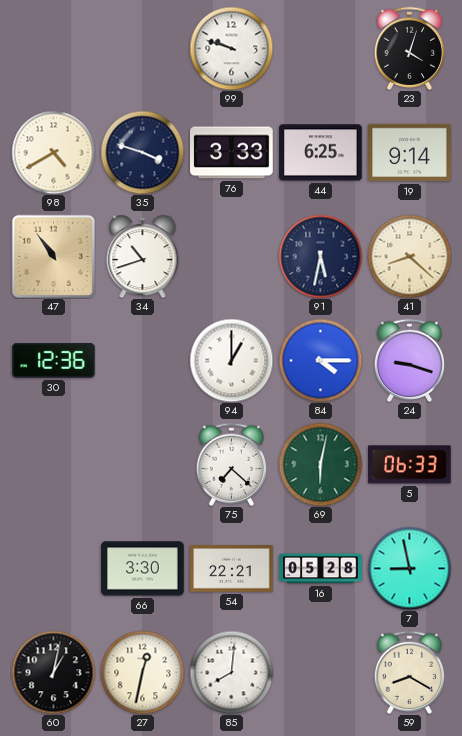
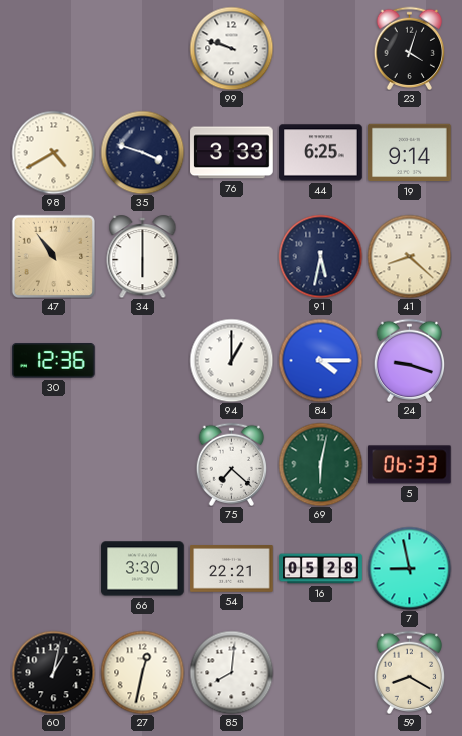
34: 10:42 -> 6:00 (143, 257)
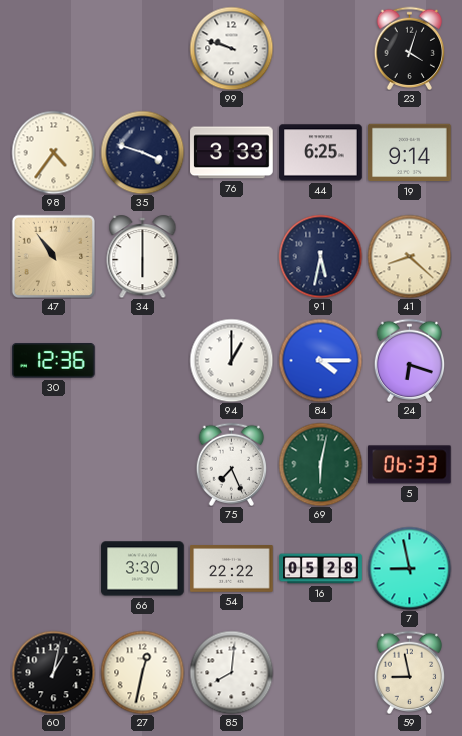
98: 4:40 -> 4:36 (53, 152)
24: 9:18 -> 6:18 (410, 360)
75: 7:22 -> 7:26 (232, 464)
54: 22:21 -> 22:22 (232, 569)
59: 8:20 -> 8:58 (410, 672)
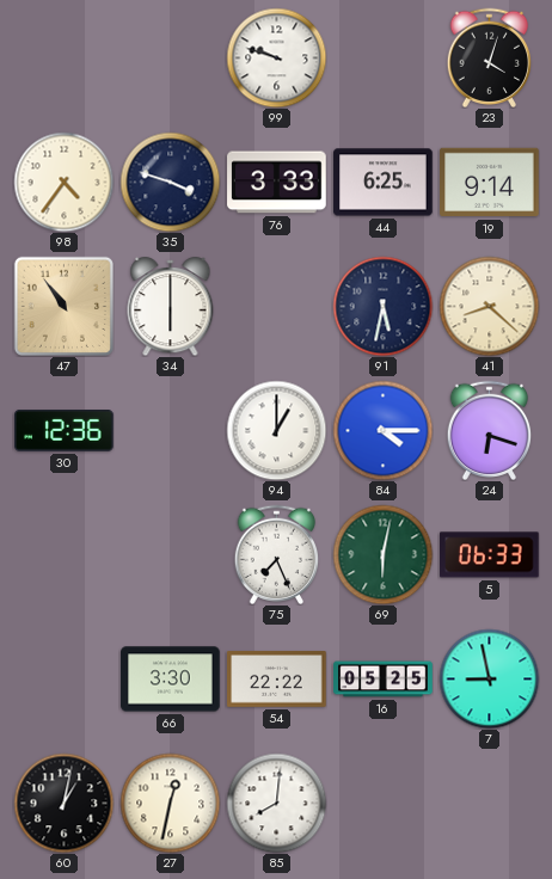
16: 05:28 -> 05:25 (384, 680)
59: 8:58 -> none (410, 672)
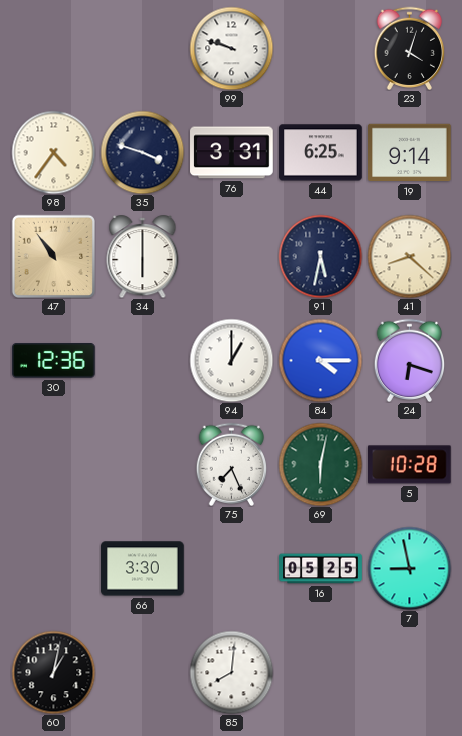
76: 3:33 -> 3:31 (232, 153)
5: 06:33 -> 10:28 (410, 465)
54: 22:22 -> none (277, 680)
27: 12:32 -> none (170, 803)
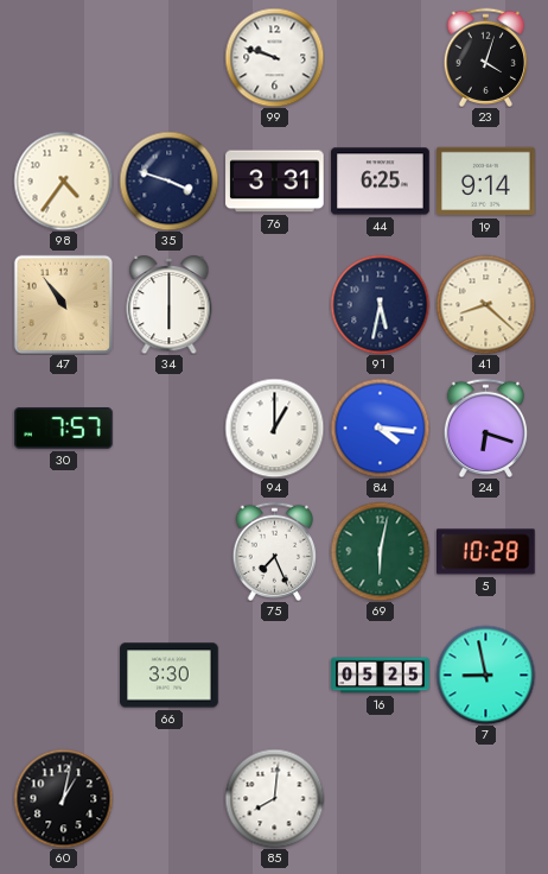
30: 12:36 -> 7:57 (64, 429)
84: 4:15 -> 4:16 (380, 427)
